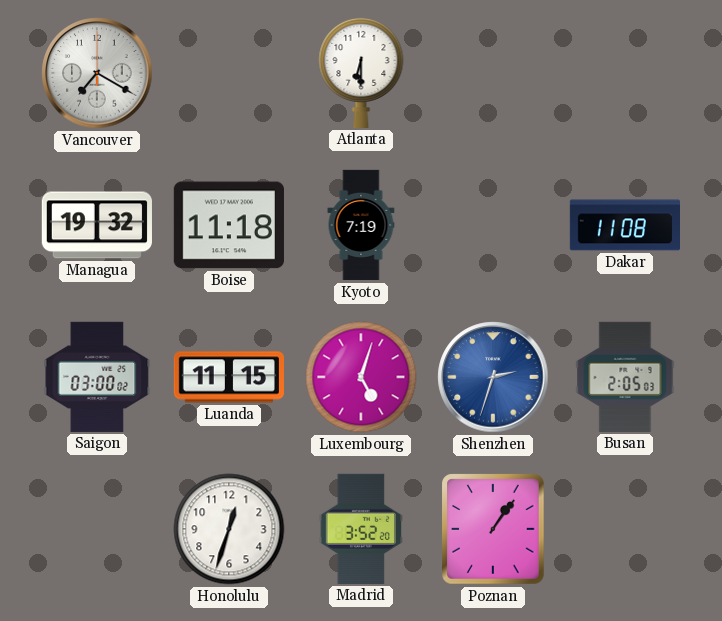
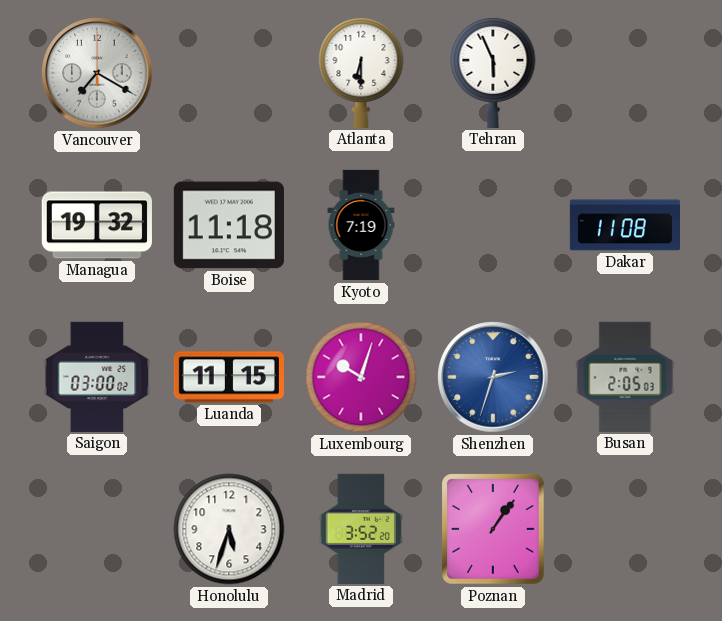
Tehran: none -> 5:56 (493, 72)
Luxembourg: 5:03 -> 10:03 (361, 377)
Honolulu: 12:33 -> 5:33 (229, 529)
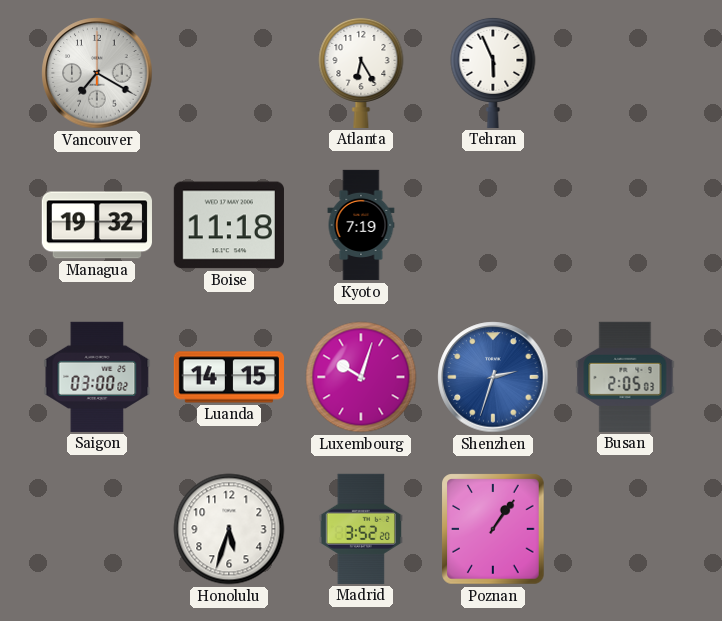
Atlanta: 6:30 -> 6:25 (361, 72)
Dakar: 11:08 -> none (624, 225)
Luanda: 11:15 -> 14:15 (228, 377)
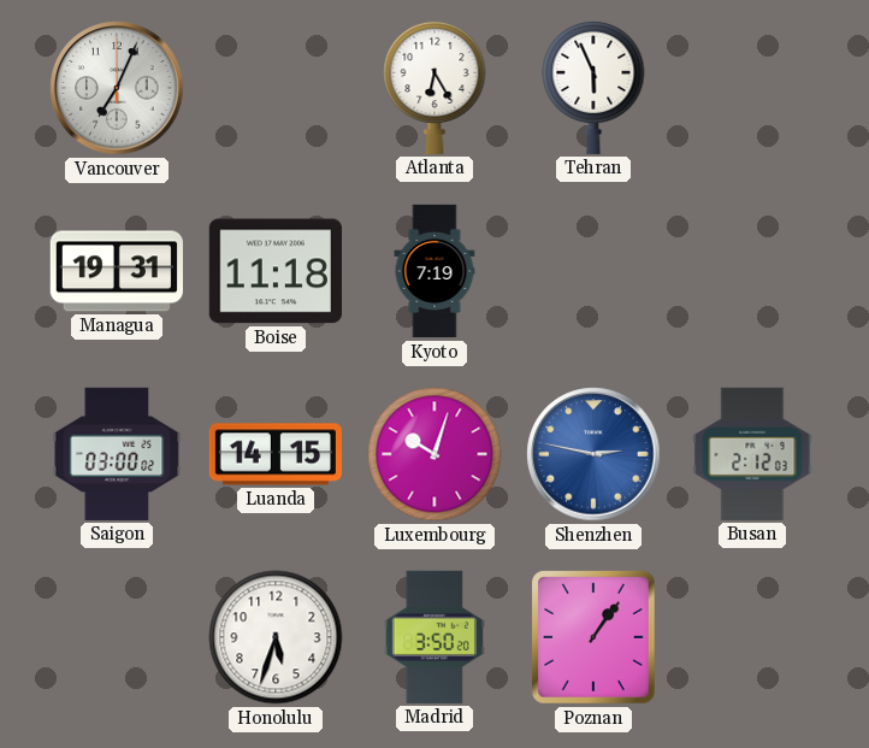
Vancouver: 7:20 -> 7:04 (117, 88)
Managua: 19:32 -> 19:31 (117, 271)
Shenzhen: 2:33 -> 2:47 (593, 454)
Busan: 2:05 -> 2:12 (752, 454)
Madrid: 3:52 -> 3:50 (433, 637)
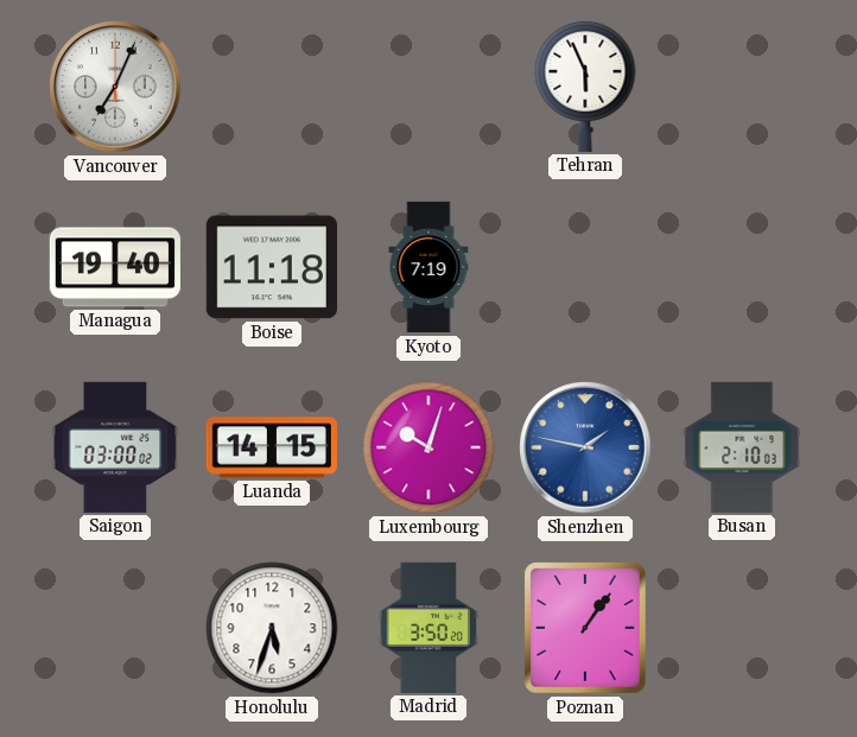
Atlanta: 6:25 -> none (434, 87)
Managua: 19:31 -> 19:40 (115, 267)
Shenzhen: 2:47 -> 1:47 (585, 447)
Busan: 2:12 -> 2:10 (742, 447)
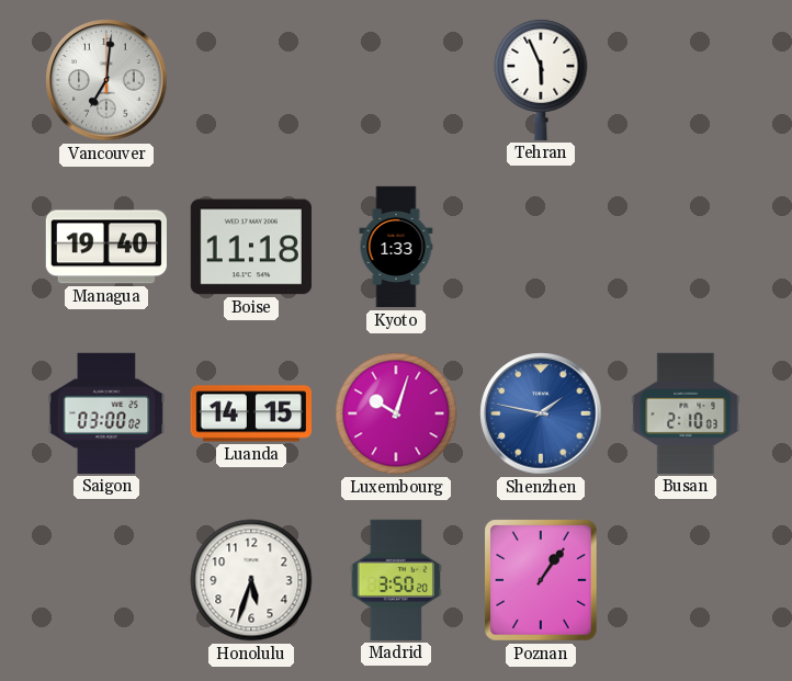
Vancouver: 7:04 -> 7:01 (106, 80)
Kyoto: 7:19 -> 1:33 (396, 247)
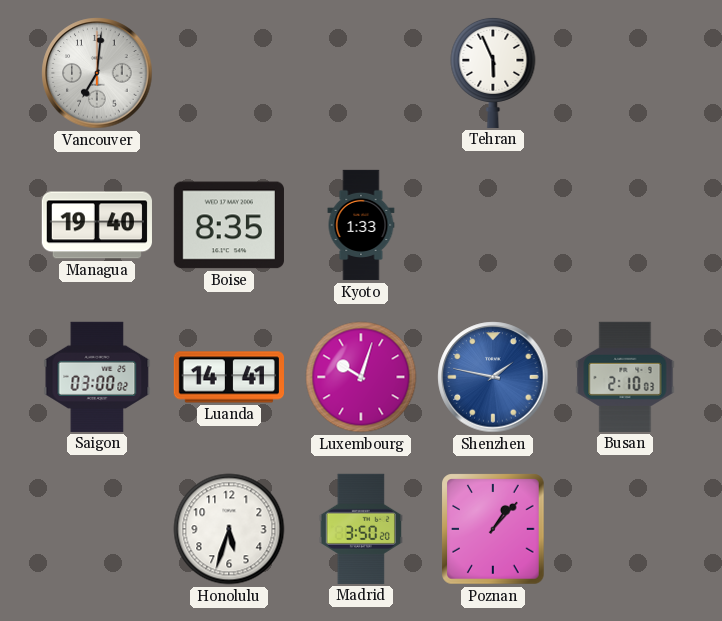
Boise: 11:18 -> 8:35 (229, 225)
Luanda: 14:15 -> 14:41 (228, 377)
Poznan: 1:06 -> 1:07 (494, 529)
